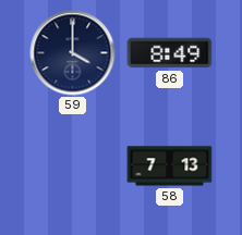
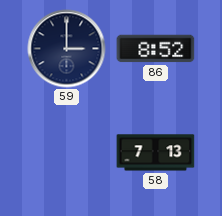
59: 4:00 -> 3:00 (67, 49)
86: 8:49 -> 8:52 (156, 49)
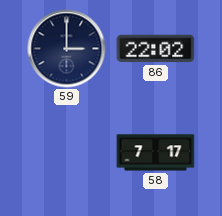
86: 8:52 -> 22:02 (156, 49)
58: 7:13 -> 7:17 (156, 153)
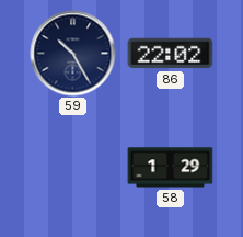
59: 3:00 -> 10:25 (73, 54)
58: 7:17 -> 1:29 (171, 168)
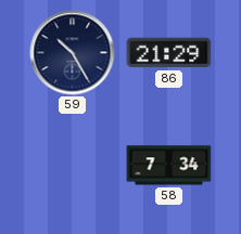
86: 22:02 -> 21:29 (169, 53)
58: 1:29 -> 7:34 (169, 166)
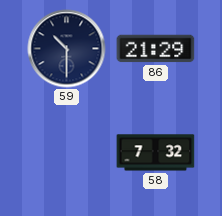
59: 10:25 -> 10:30 (67, 49)
58: 7:34 -> 7:32 (156, 153)
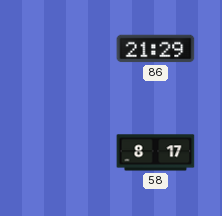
59: 10:30 -> none (67, 49)
58: 7:32 -> 8:17 (156, 153)
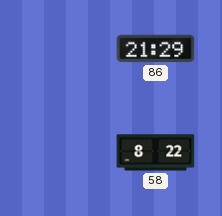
58: 8:17 -> 8:22 (156, 153)
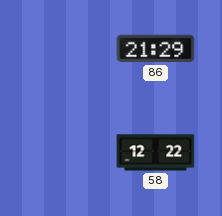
58: 8:22 -> 12:22 (156, 153)
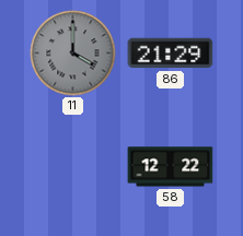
11: none -> 4:00 (73, 54)
